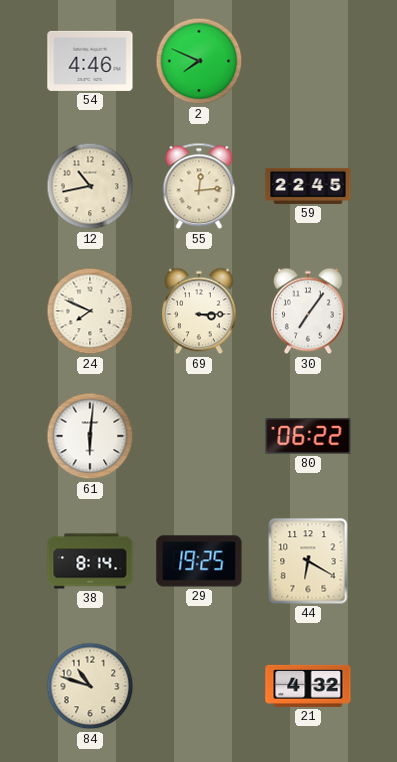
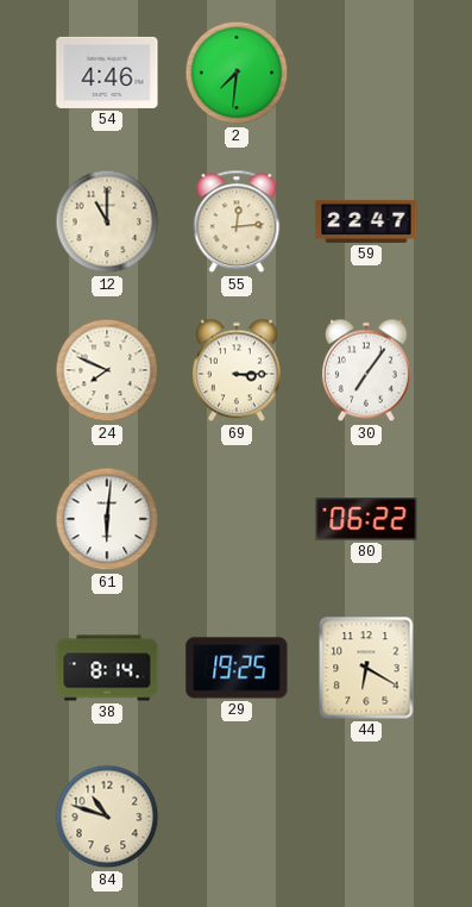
2: 7:49 -> 7:31 (237, 73)
12: 10:43 -> 11:00 (107, 221)
59: 22:45 -> 22:47 (366, 221)
21: 4:32 -> none (308, 686)
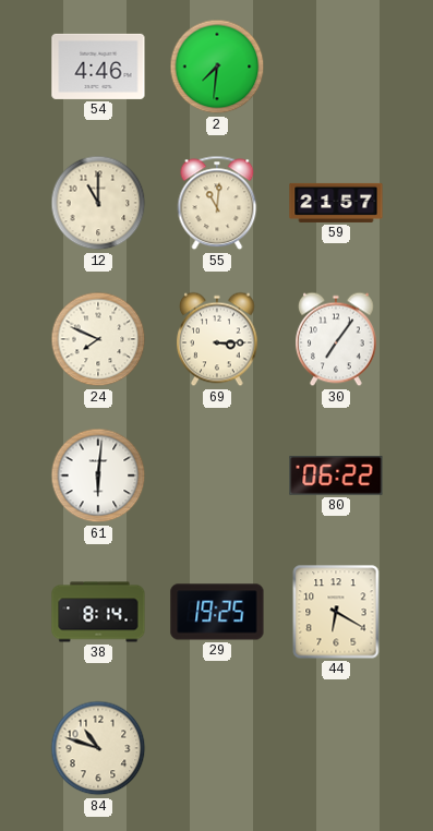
55: 12:14 -> 11:01 (217, 203)
59: 22:47 -> 21:57 (336, 203)
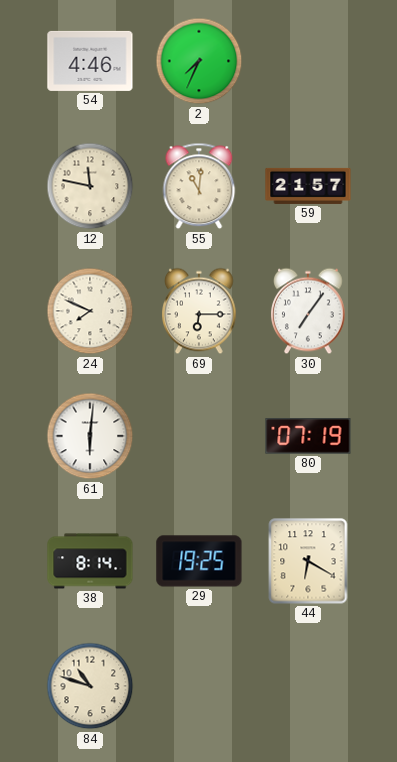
2: 7:31 -> 7:34 (199, 61)
12: 11:00 -> 11:47 (90, 186)
69: 3:15 -> 6:15 (200, 311)
80: 06:22 -> 07:19 (308, 436)
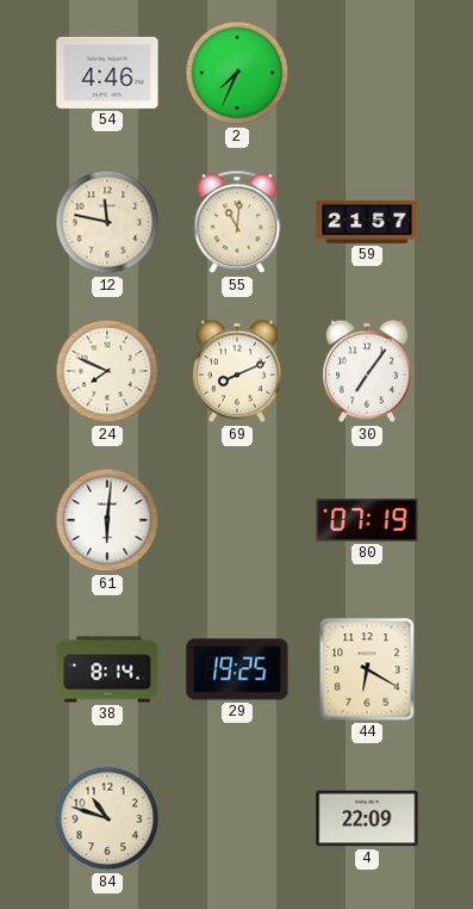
69: 6:15 -> 8:11 (238, 371)
4: none -> 22:09 (367, 818)
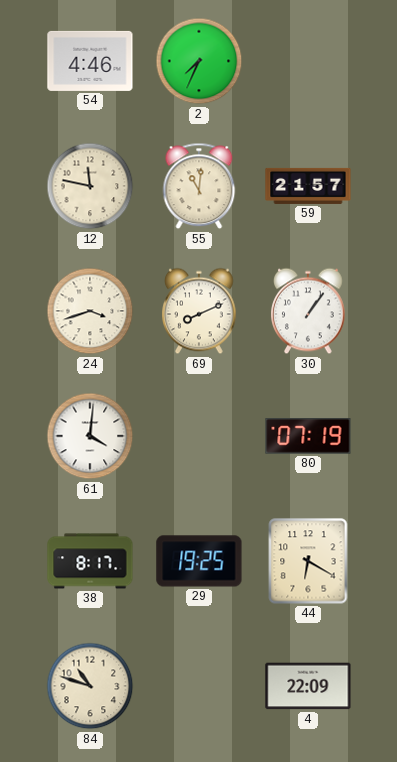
24: 7:49 -> 3:42 (90, 311)
30: 7:06 -> 1:06 (309, 311)
61: 6:01 -> 4:01 (90, 436)
38: 8:14 -> 8:17 (90, 561)
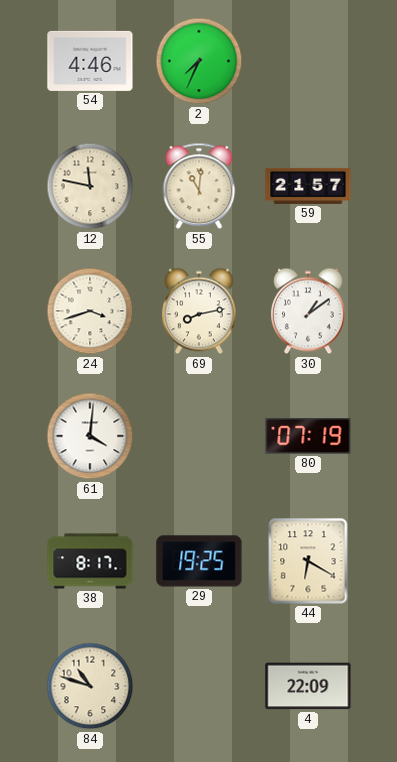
69: 8:11 -> 8:13 (200, 311)
30: 1:06 -> 1:09 (309, 311)
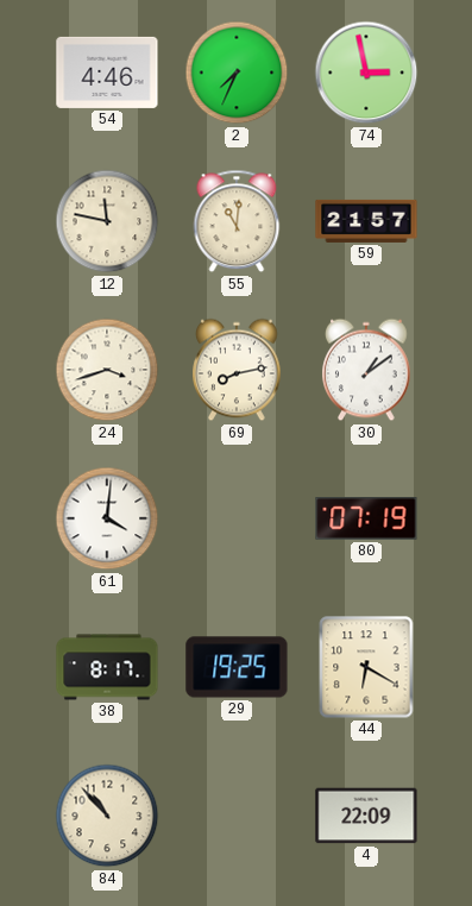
74: none -> 2:58 (366, 73)
84: 10:48 -> 10:53 (107, 816)
